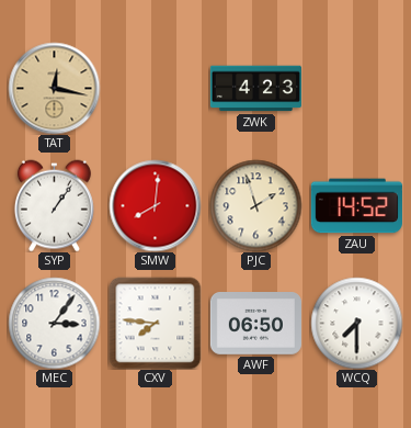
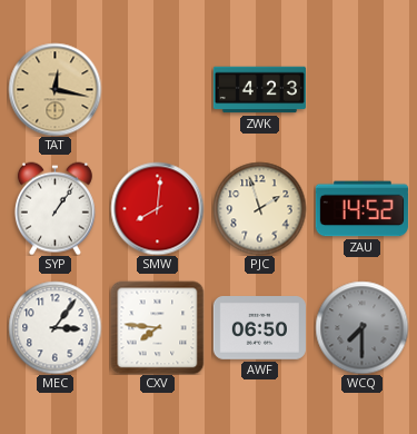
WCQ dial: white -> grey (361, 327)
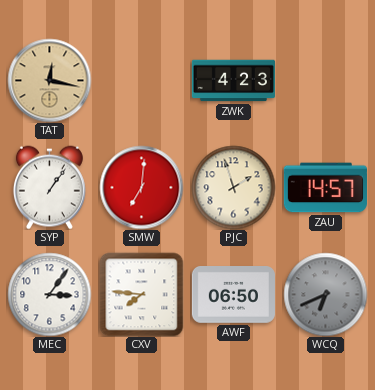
SMW: 8:01 -> 7:01 (141, 187)
ZAU: 14:52 -> 14:57 (325, 188)
WCQ: 7:30 -> 6:41 (325, 294)
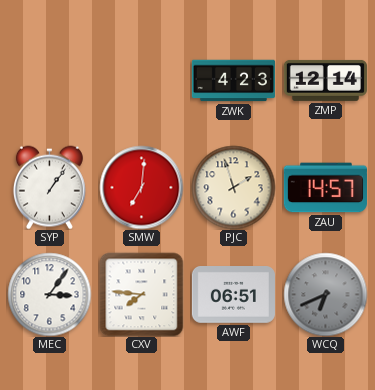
TAT: 12:17 -> none (49, 80)
ZMP: none -> 12:14 (325, 80)
AWF: 06:50 -> 06:51 (233, 295)
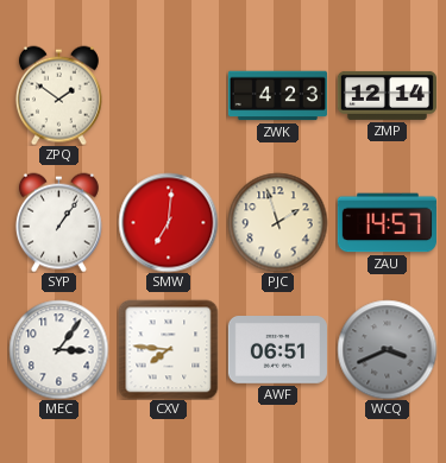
ZPQ: none -> 1:51 (58, 95)
WCQ: 6:41 -> 3:41 (387, 349)
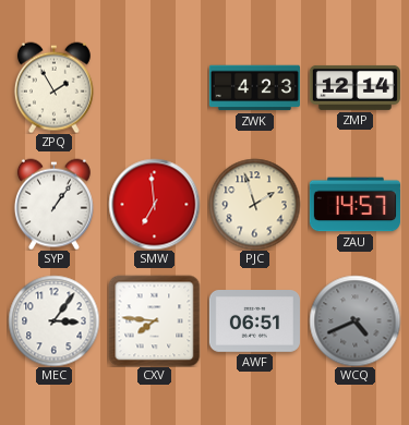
ZPQ: 1:51 -> 1:55 (53, 87)
SMW: 7:01 -> 6:59 (154, 204)
WCQ: 3:41 -> 4:41 (354, 320)
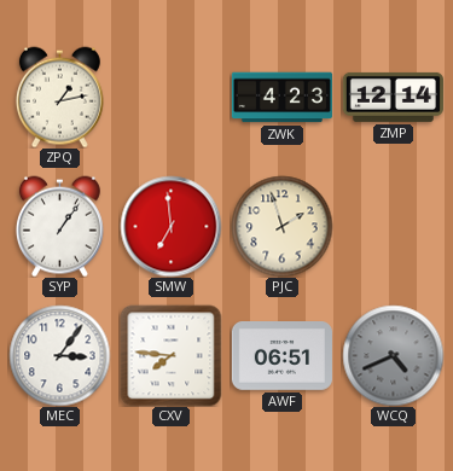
ZPQ: 1:55 -> 1:13 (59, 97)
ZAU: 14:57 -> none (354, 205)
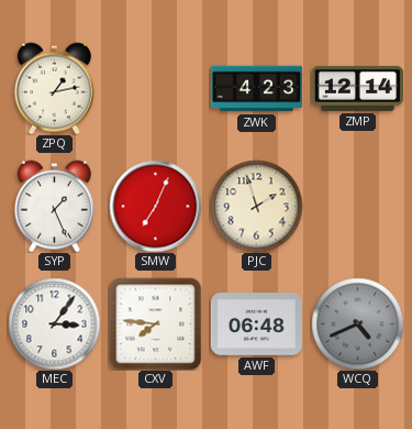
SYP: 1:06 -> 1:26 (54, 206)
SMW: 6:59 -> 7:04 (155, 206)
AWF: 06:51 -> 06:48 (256, 324)
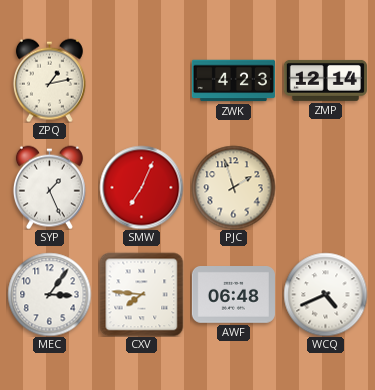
WCQ dial: grey -> white (325, 294)
